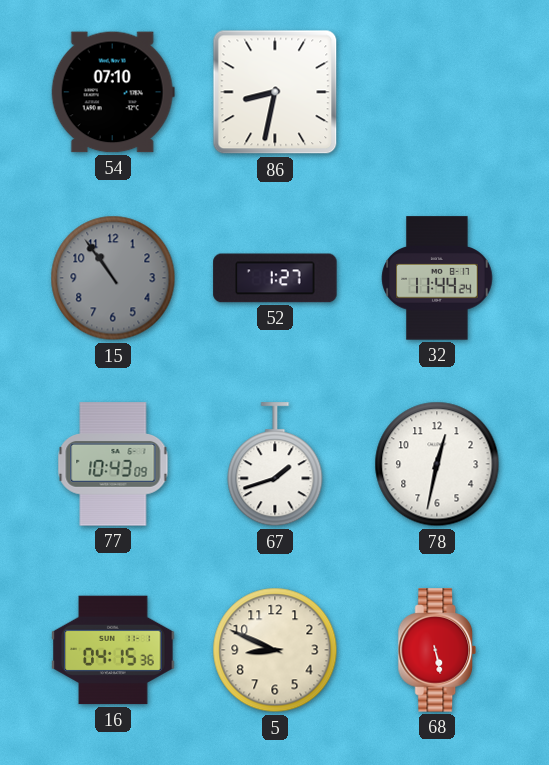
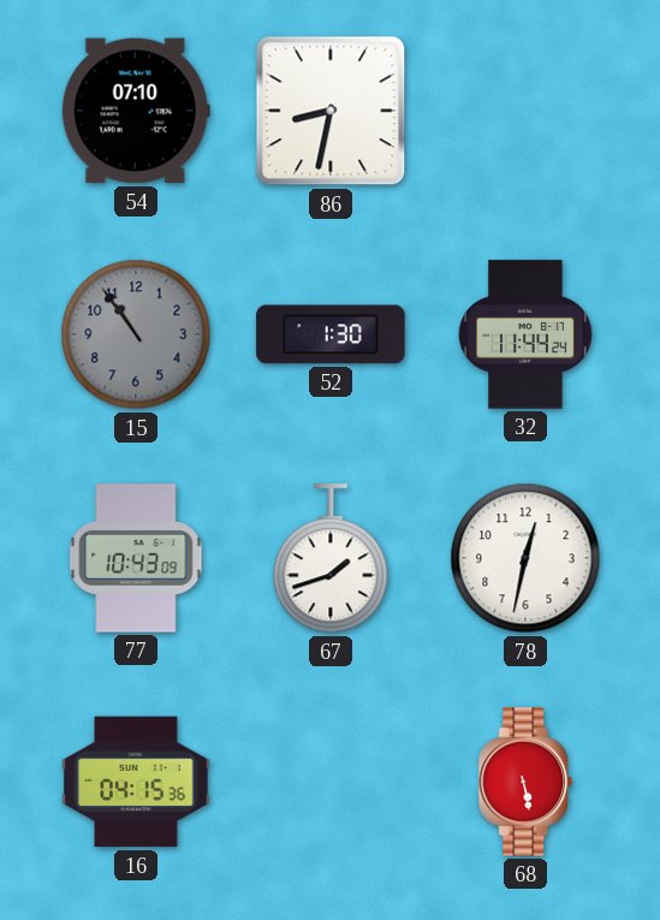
52: 1:27 -> 1:30 (331, 334)
5: 8:49 -> none (275, 650)
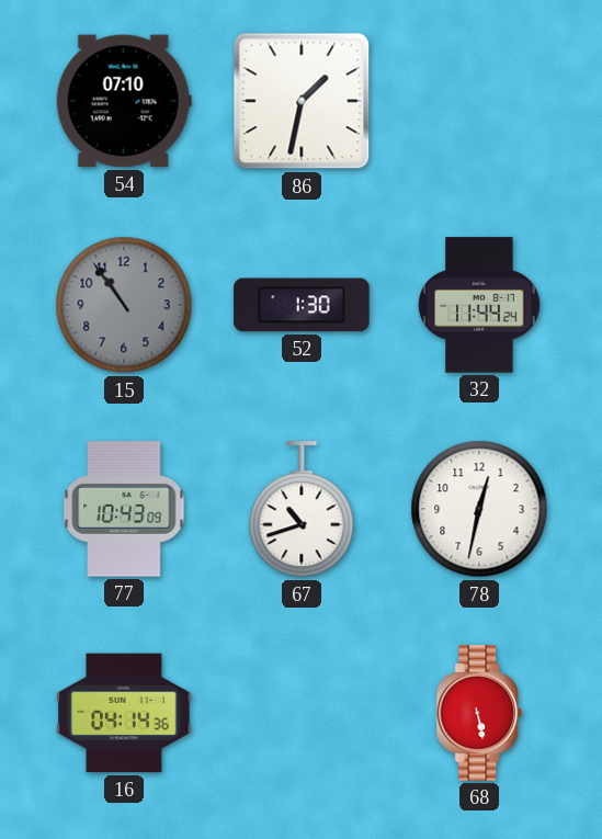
86: 8:32 -> 1:32 (302, 101)
67: 1:42 -> 10:42 (302, 510)
16: 04:15 -> 04:14 (124, 713)
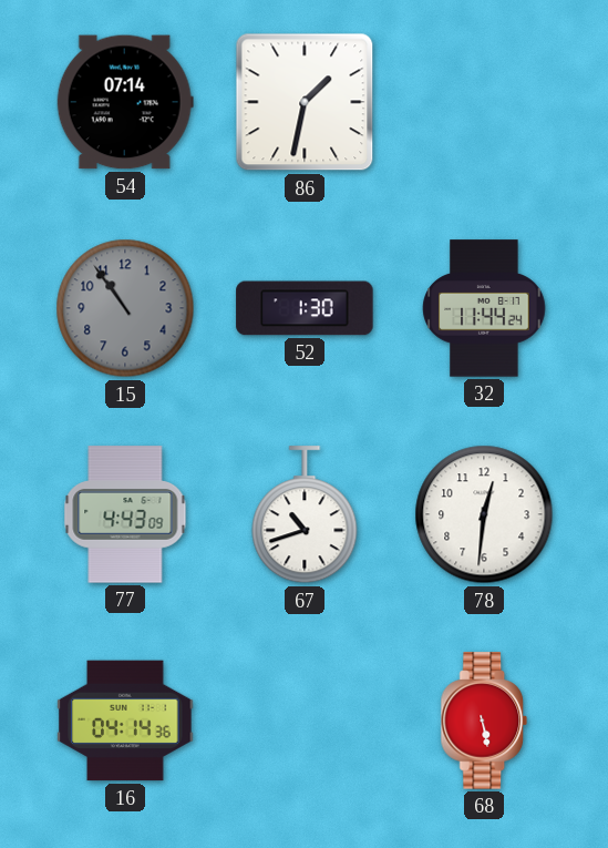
54: 07:10 -> 07:14 (125, 102)
77: 10:43 -> 4:43 (125, 514)
78: 12:32 -> 12:31 (484, 514)
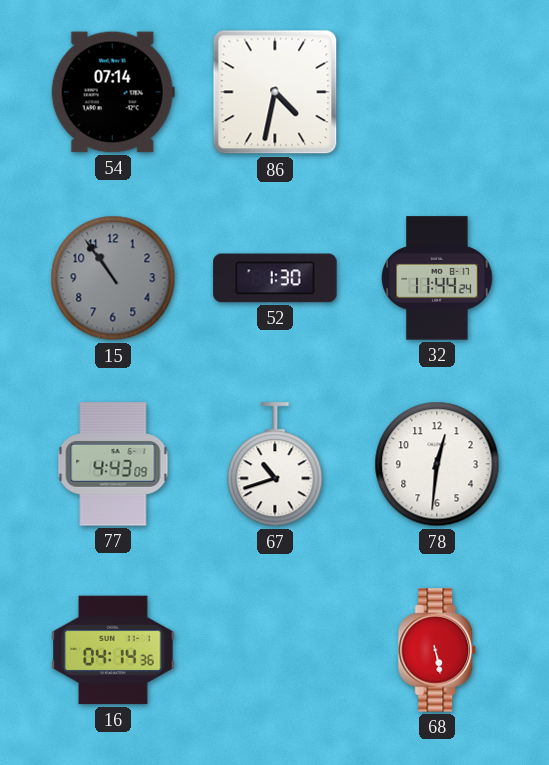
86: 1:32 -> 4:32 (275, 92)
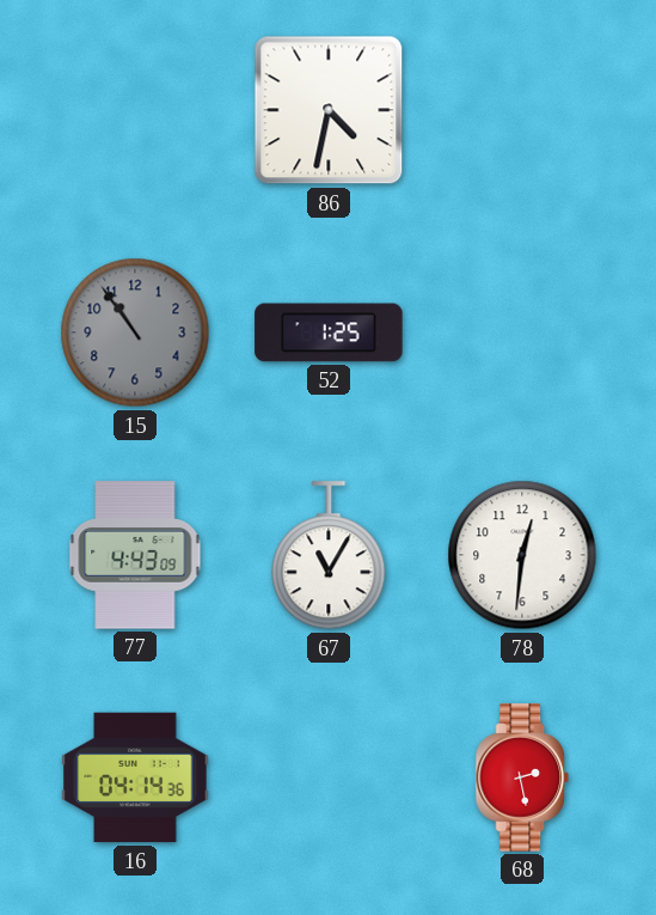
54: 07:14 -> none (113, 92)
52: 1:30 -> 1:25 (329, 333)
32: 11:44 -> none (437, 278)
67: 10:42 -> 11:05 (329, 556)
68: 5:28 -> 2:28 (522, 777)
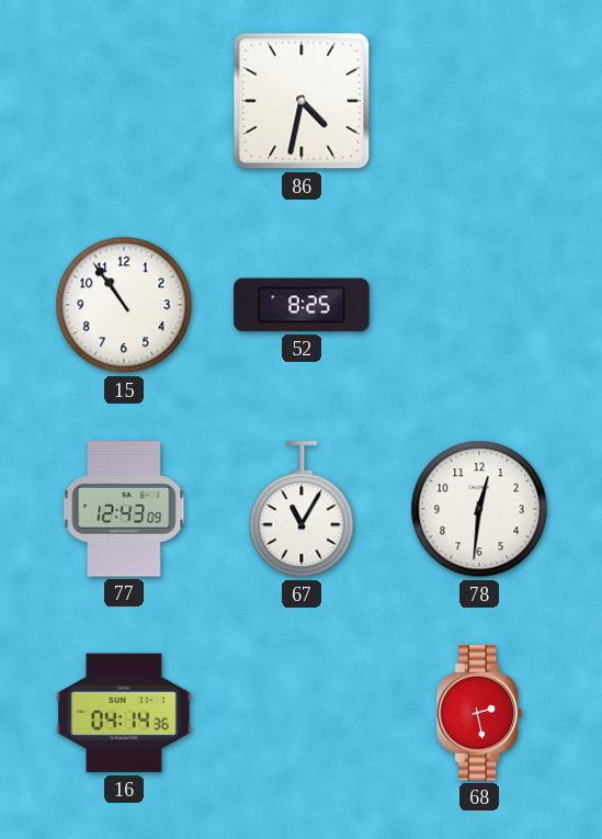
15 dial: grey -> white (124, 305)
52: 1:25 -> 8:25 (302, 305)
77: 4:43 -> 12:43 (124, 509)
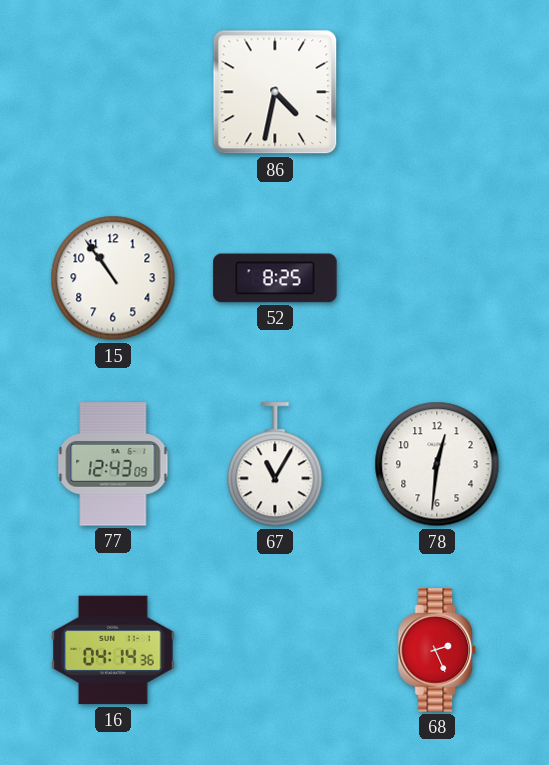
68: 2:28 -> 2:26 (437, 650)
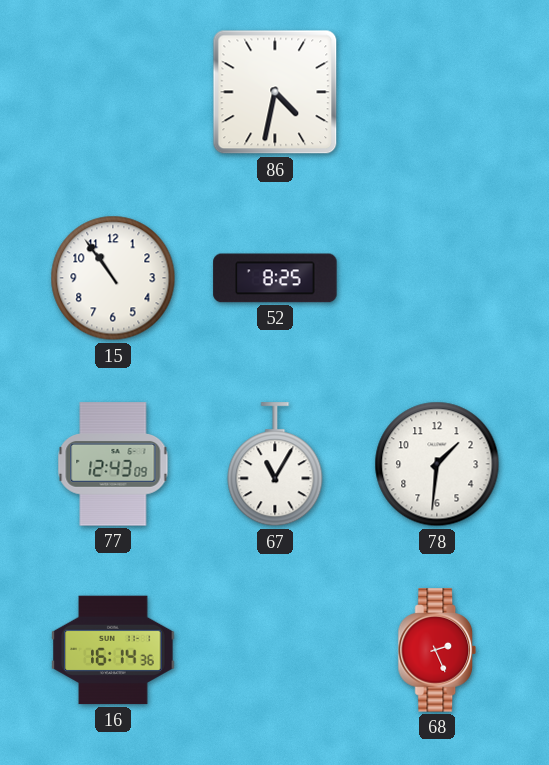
78: 12:31 -> 1:31 (437, 464)
16: 04:14 -> 16:14 (113, 650)
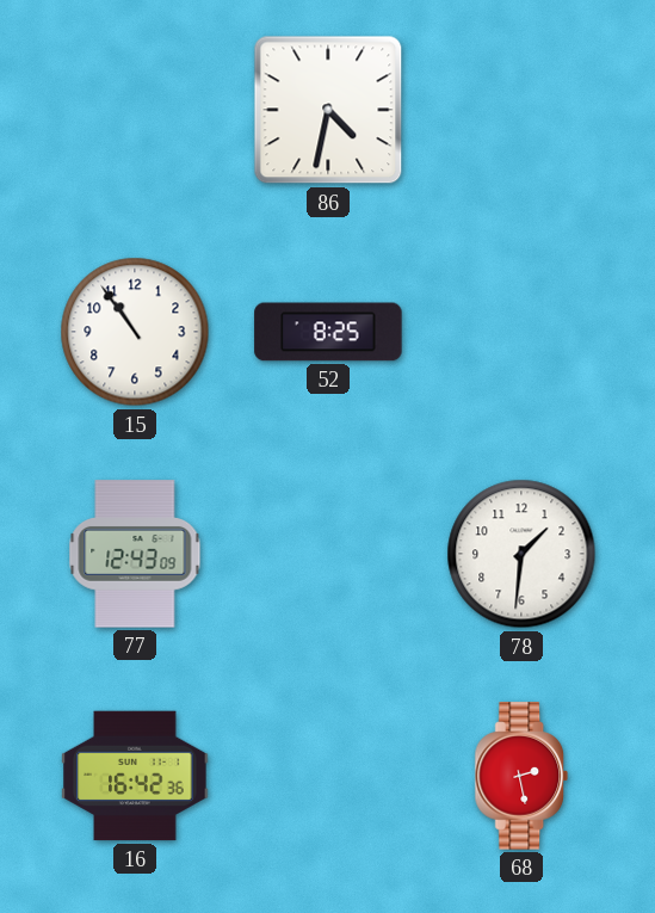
67: 11:05 -> none (275, 465)
16: 16:14 -> 16:42 (135, 776)
68: 2:26 -> 2:28 (521, 776)
